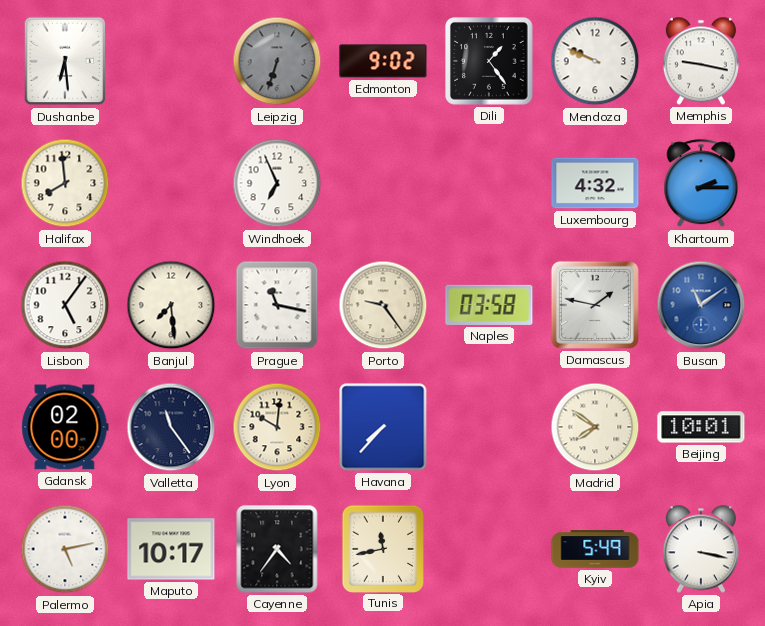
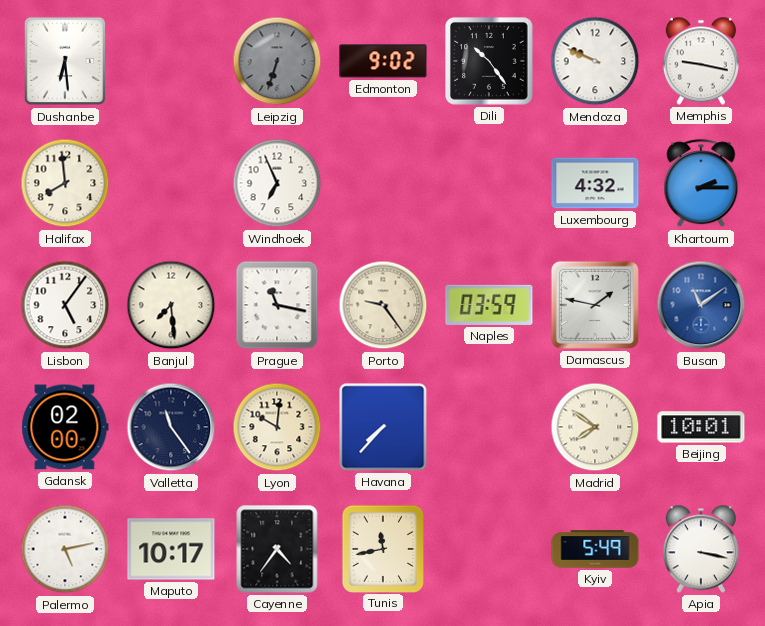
Dili: 1:24 -> 10:24 (489, 61)
Naples: 03:58 -> 03:59 (489, 305)
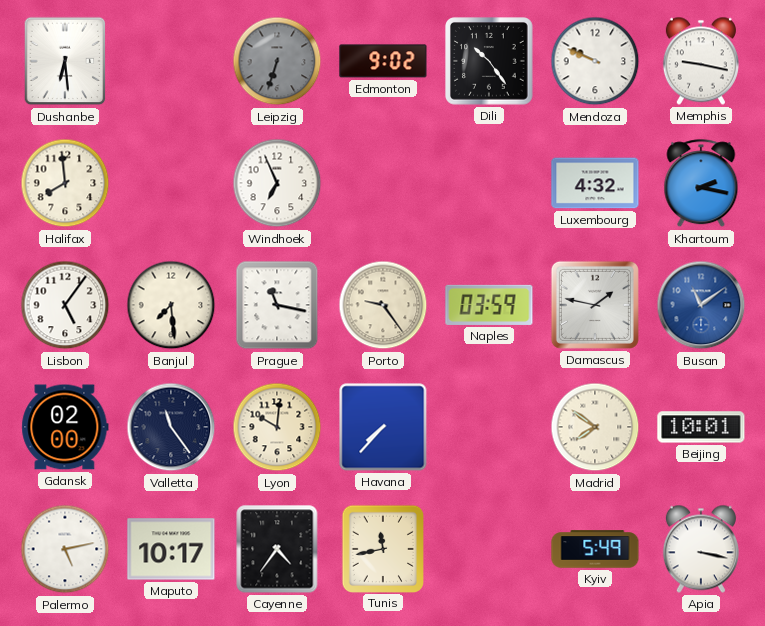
Khartoum: 2:15 -> 2:17 (701, 184)
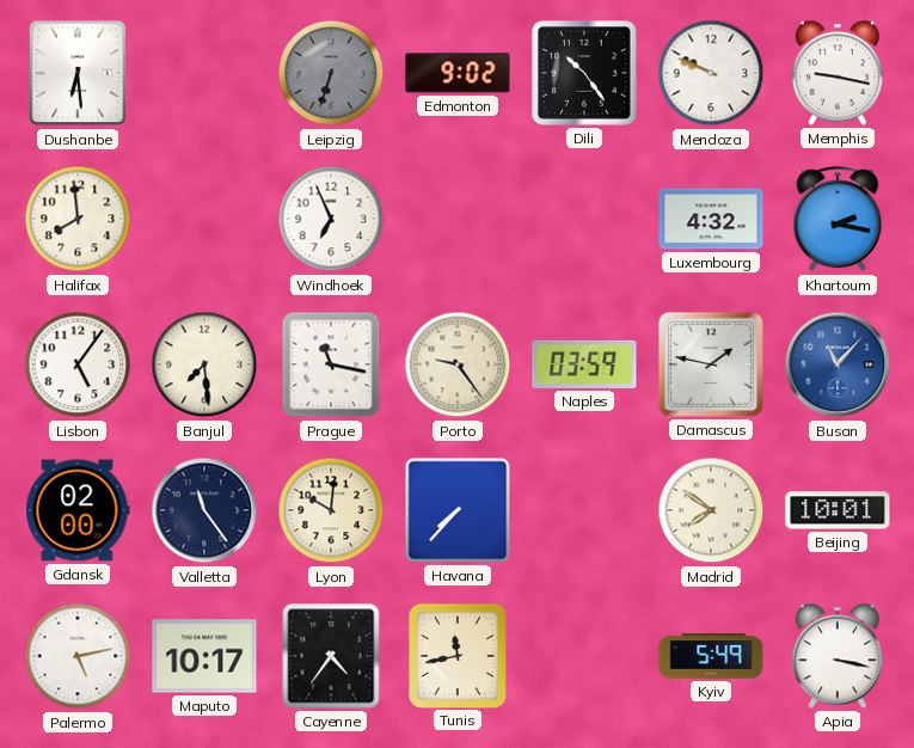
Busan: 11:09 -> 11:07 (838, 364)
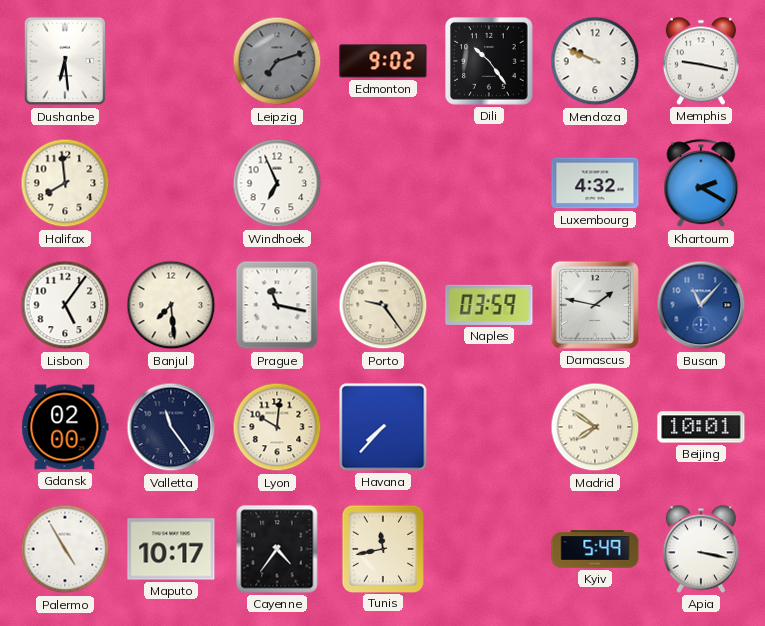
Leipzig: 6:33 -> 7:12 (277, 61)
Khartoum: 2:17 -> 2:20 (701, 184)
Palermo: 5:13 -> 4:55 (65, 549)
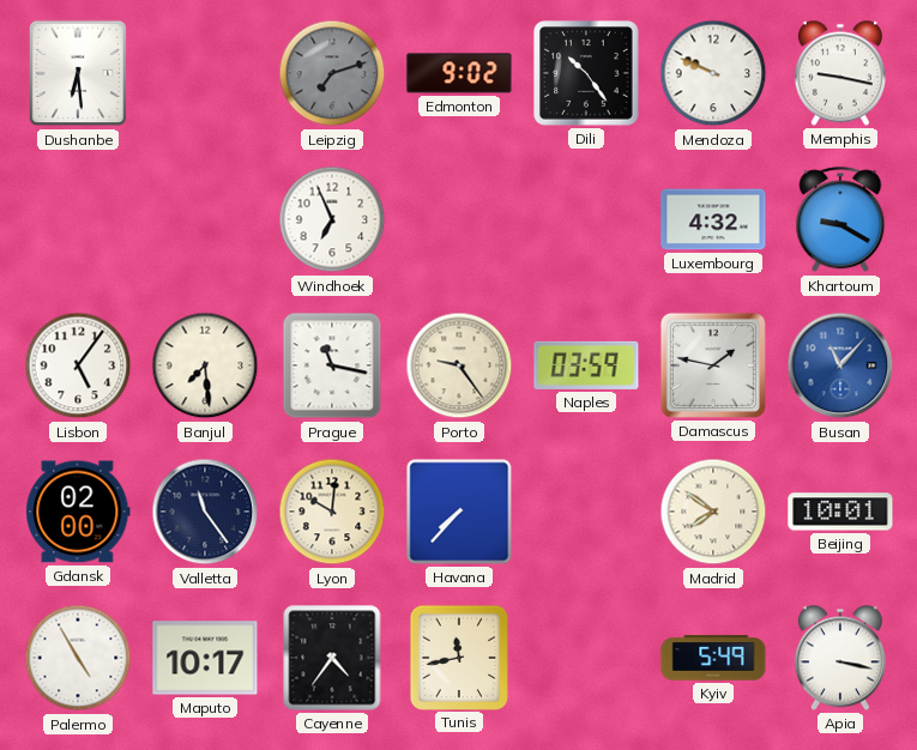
Halifax: 7:59 -> none (65, 183)
Khartoum: 2:20 -> 9:20 (840, 220)
